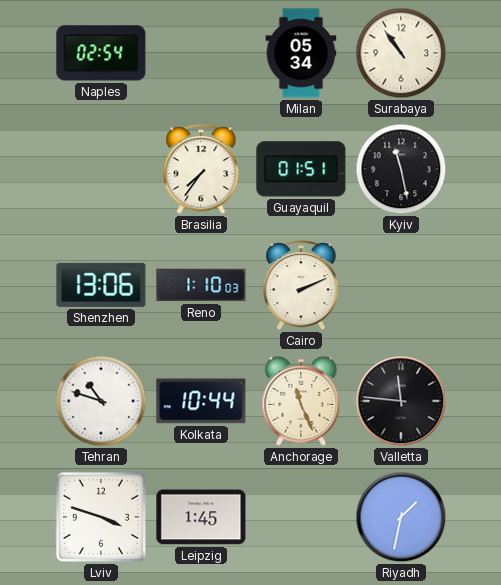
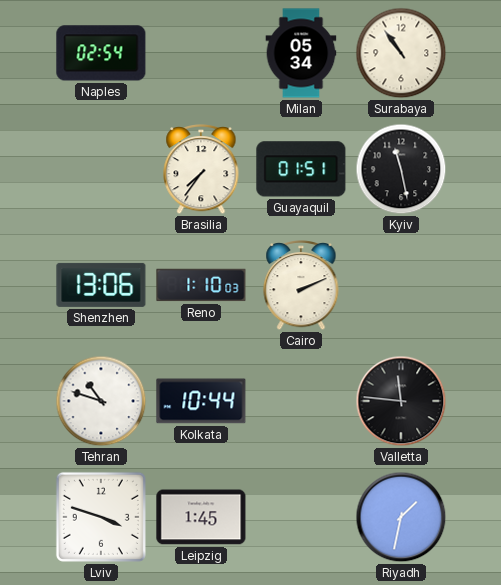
Anchorage: 11:26 -> none (301, 401)
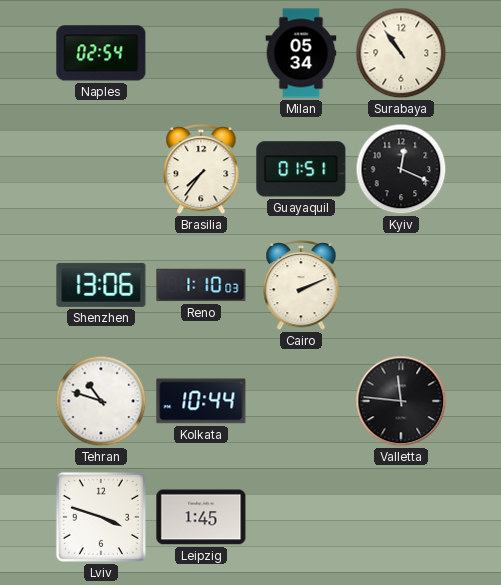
Kyiv: 11:28 -> 12:19 (401, 169)
Riyadh: 1:32 -> none (401, 517)
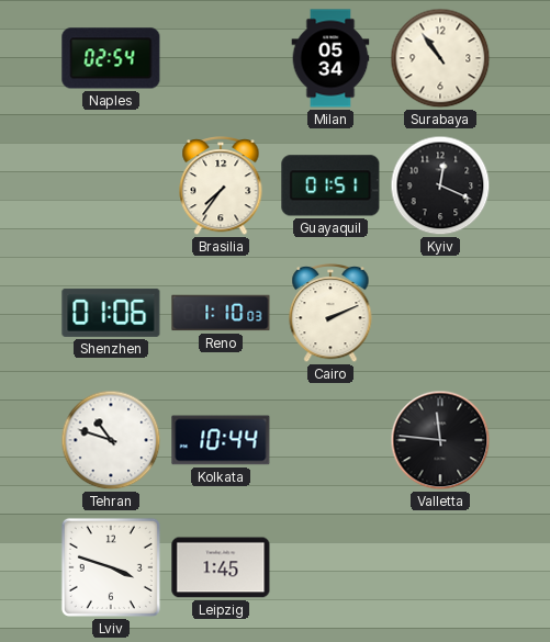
Shenzhen: 13:06 -> 01:06 (111, 313)
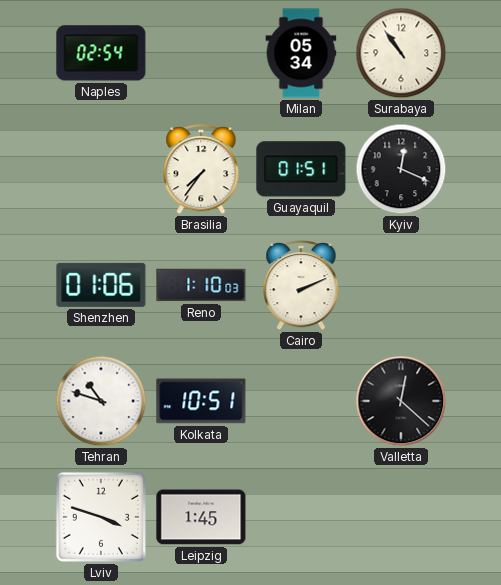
Kolkata: 10:44 -> 10:51 (201, 401)
Valletta: 11:46 -> 12:22 (401, 401)
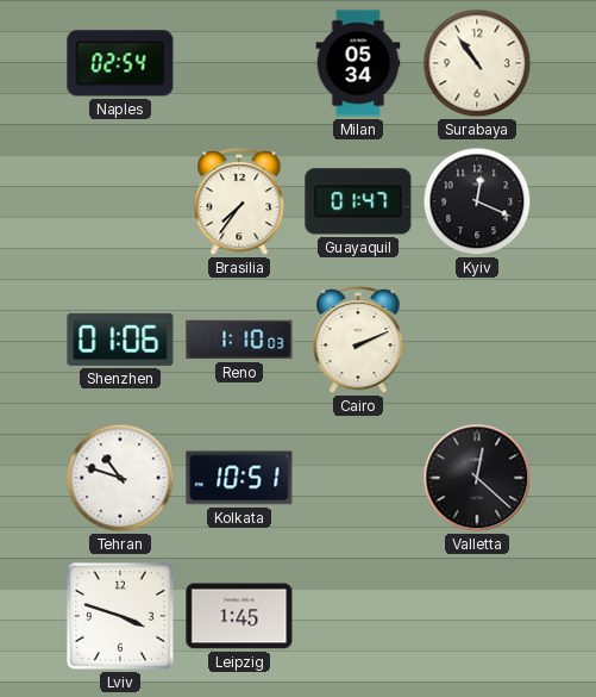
Guayaquil: 01:51 -> 01:47 (358, 201)
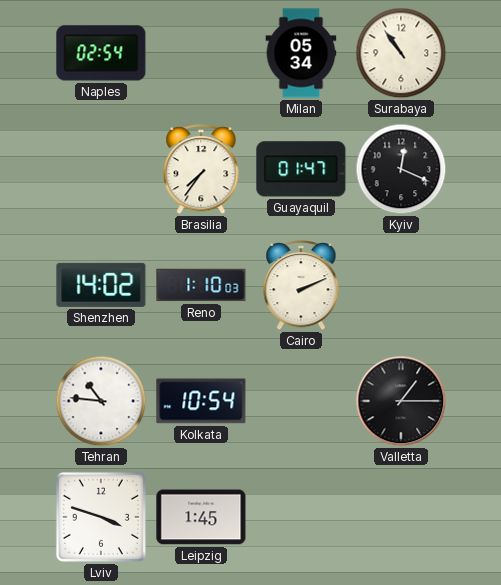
Shenzhen: 01:06 -> 14:02 (101, 285)
Tehran: 10:48 -> 10:46 (101, 401)
Kolkata: 10:51 -> 10:54 (201, 401)
Valletta: 12:22 -> 1:15 (401, 401)
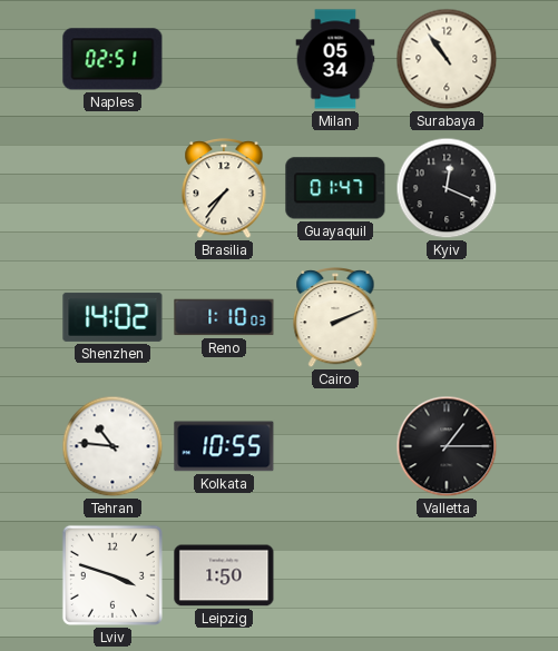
Naples: 02:54 -> 02:51 (112, 59)
Kolkata: 10:54 -> 10:55 (224, 446)
Leipzig: 1:45 -> 1:50 (224, 575)
